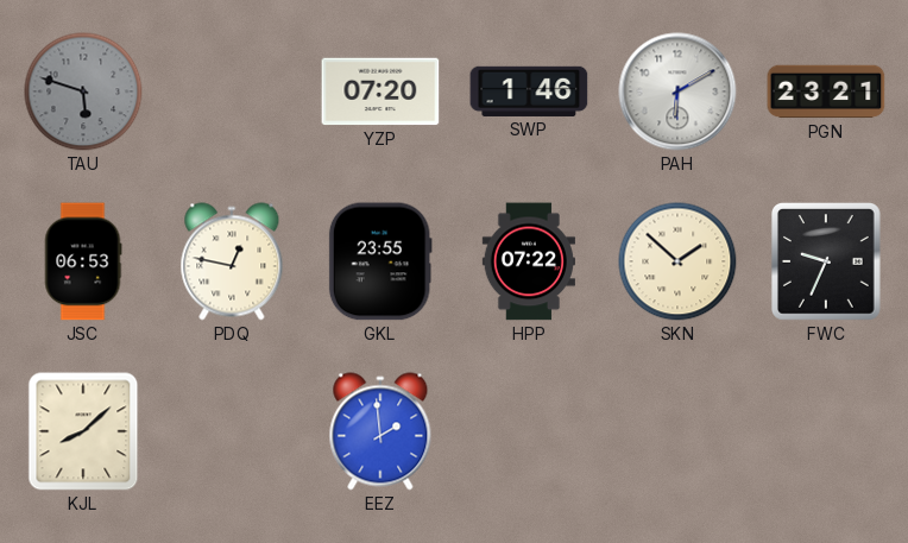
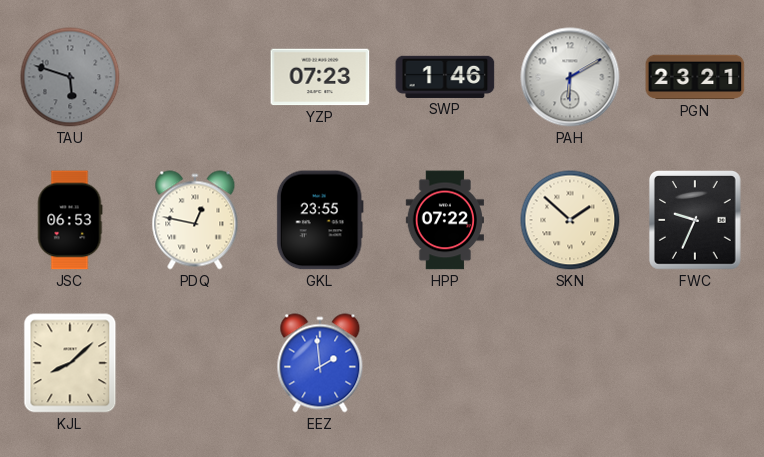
YZP: 07:20 -> 07:23 (320, 77)
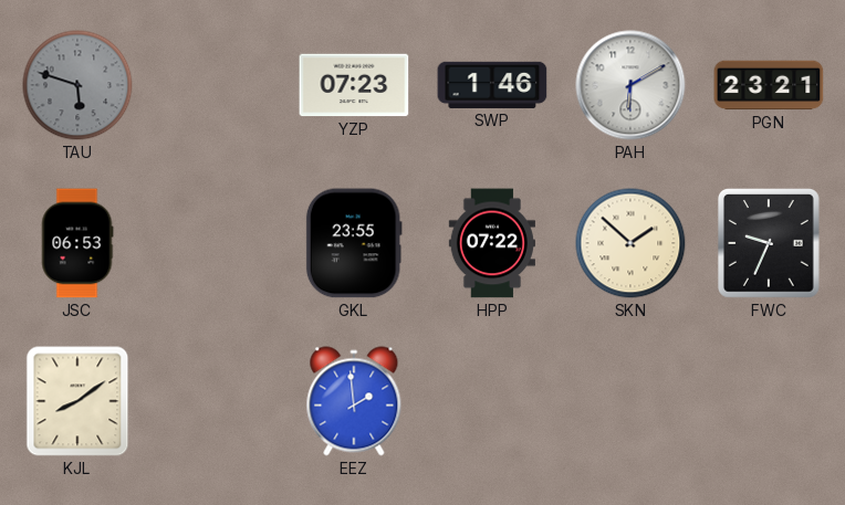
PDQ: 12:47 -> none (195, 220)
KJL: 8:08 -> 8:09 (77, 401)
